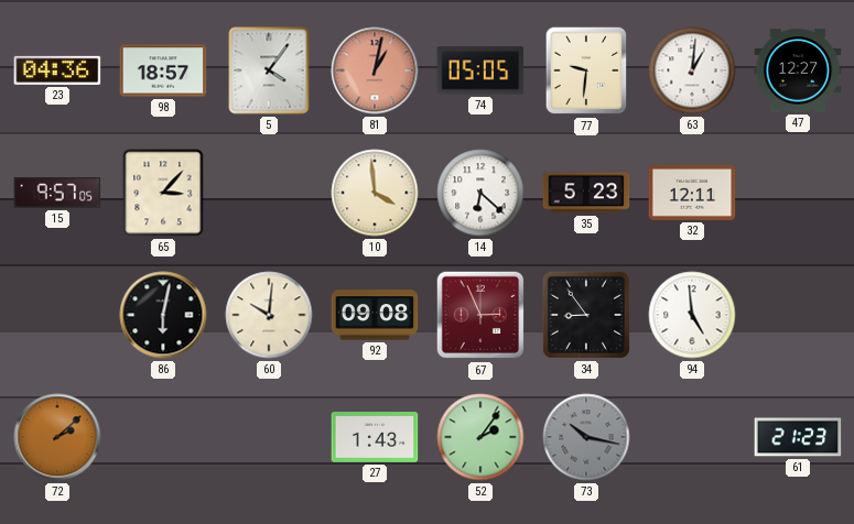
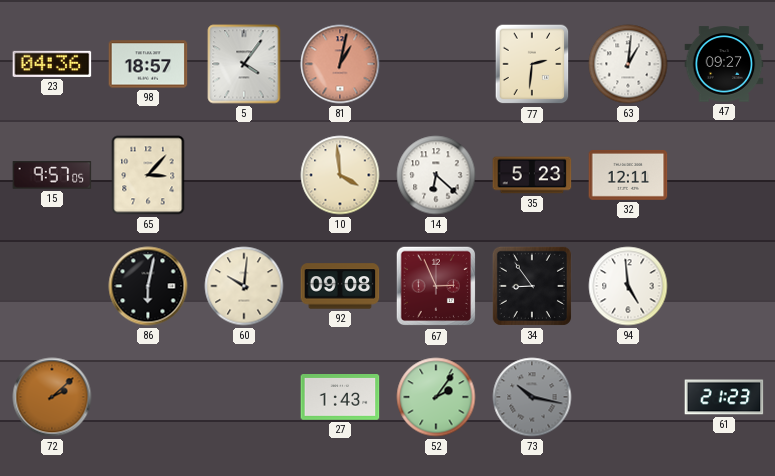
74: 05:05 -> none (480, 70)
77: 9:31 -> 2:31 (532, 64)
47: 12:27 -> 09:27 (724, 64)
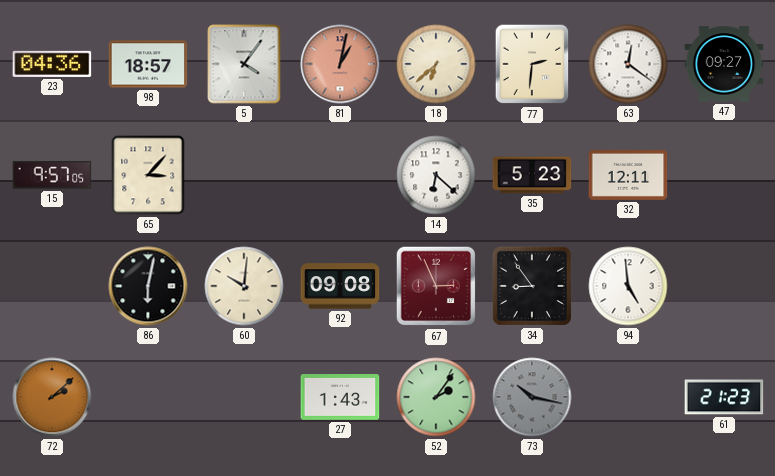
18: none -> 6:38 (436, 64)
63: 1:01 -> 12:21 (628, 64)
10: 3:59 -> none (340, 175)
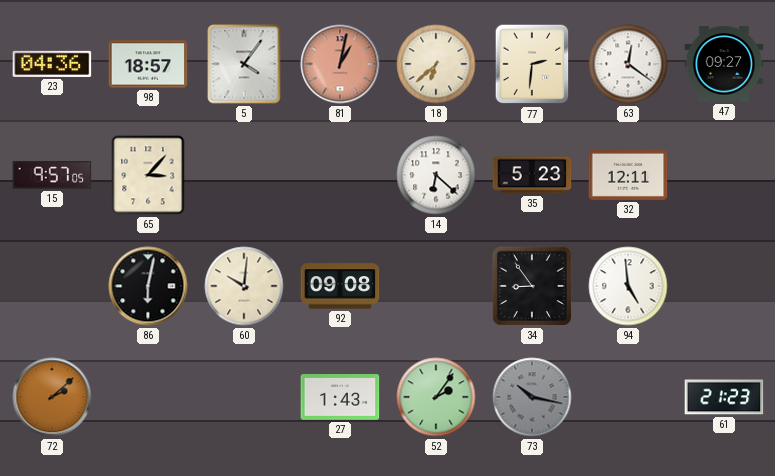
67: 2:56 -> none (436, 286)
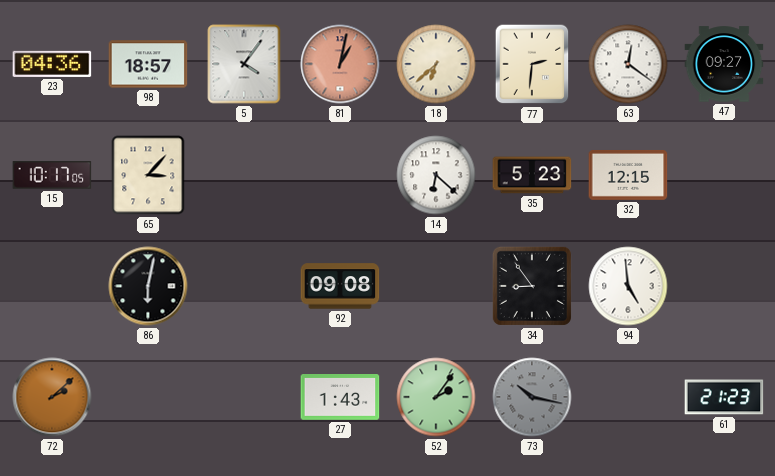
15: 9:57 -> 10:17 (52, 175)
32: 12:11 -> 12:15 (628, 175)
60: 10:01 -> none (244, 286)
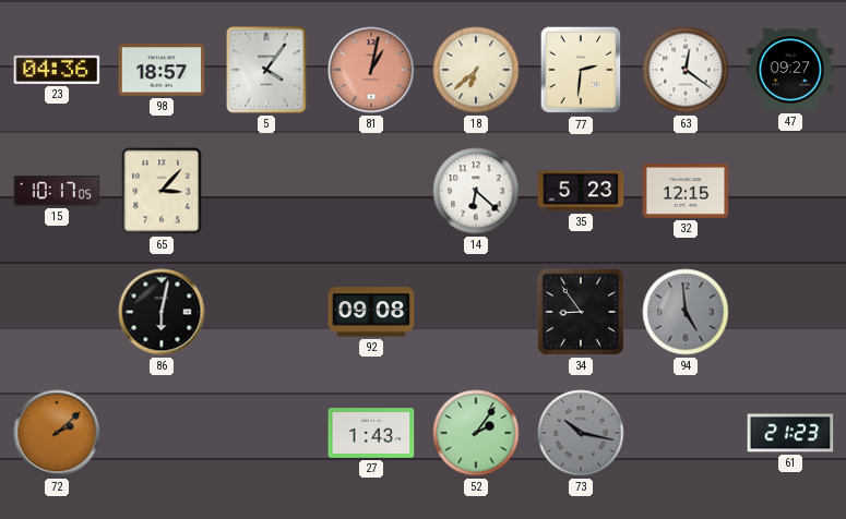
94 dial: white -> grey (686, 312)
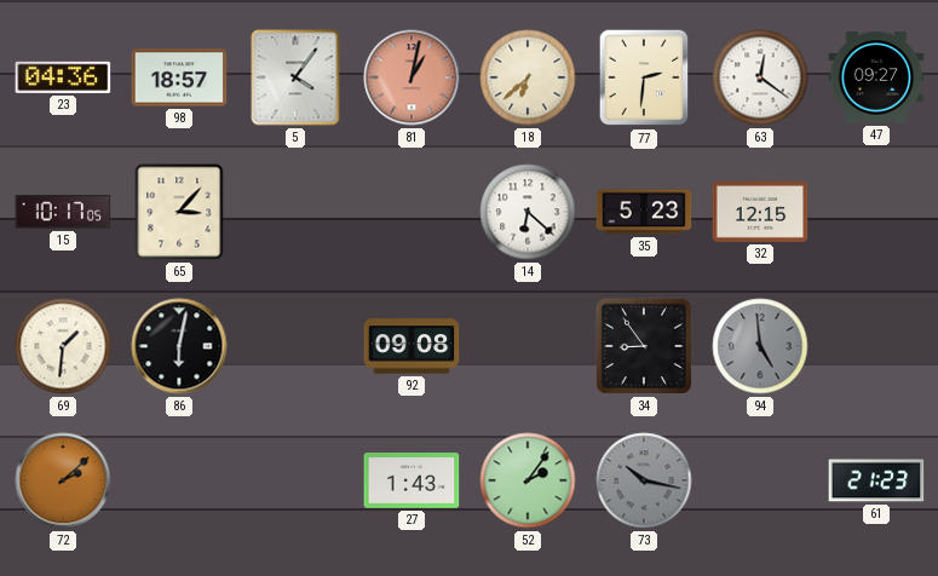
69: none -> 1:31 (63, 346)
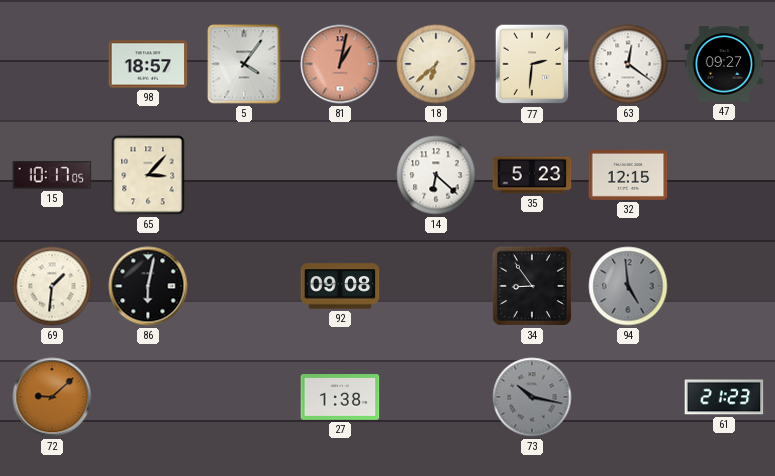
23: 04:36 -> none (63, 77)
72: 2:08 -> 9:08 (52, 397)
27: 1:43 -> 1:38 (340, 398)
52: 2:06 -> none (528, 480)
